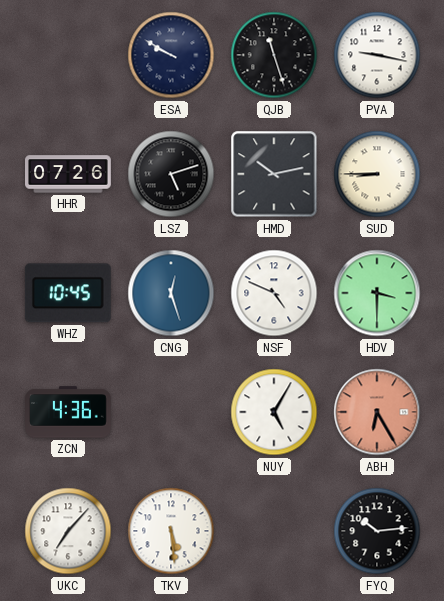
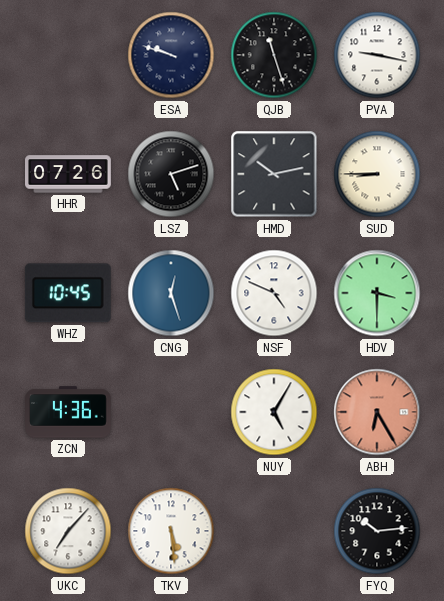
ESA: 9:50 -> 9:48 (171, 55)
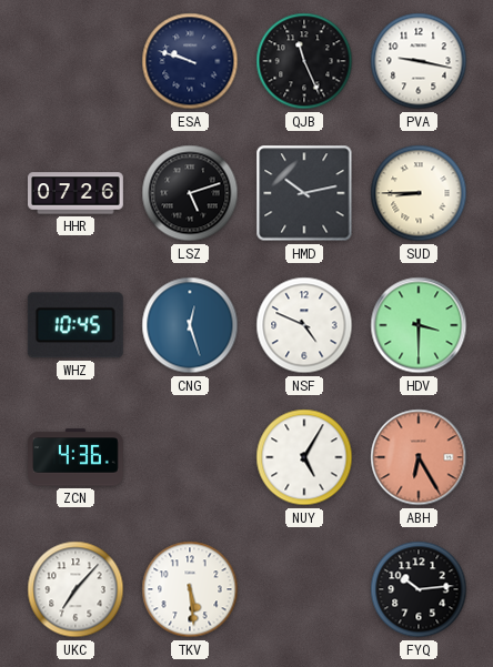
QJB: 11:27 -> 11:26 (304, 61)
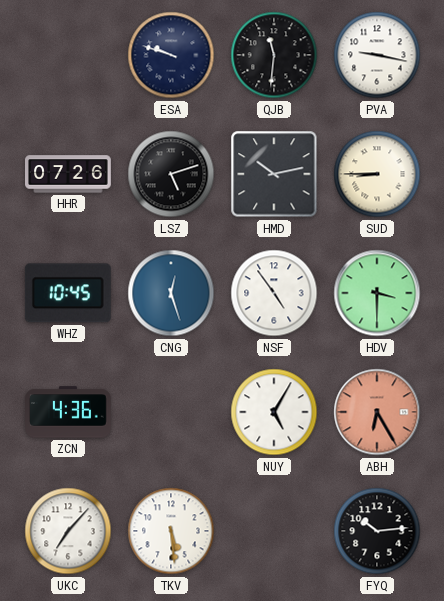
QJB: 11:26 -> 11:31 (274, 55)
NSF: 4:49 -> 4:54 (274, 293)
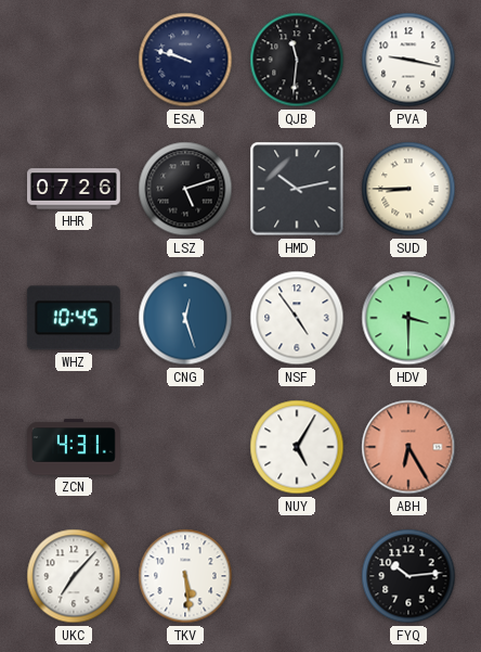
ZCN: 4:36 -> 4:31 (75, 447)
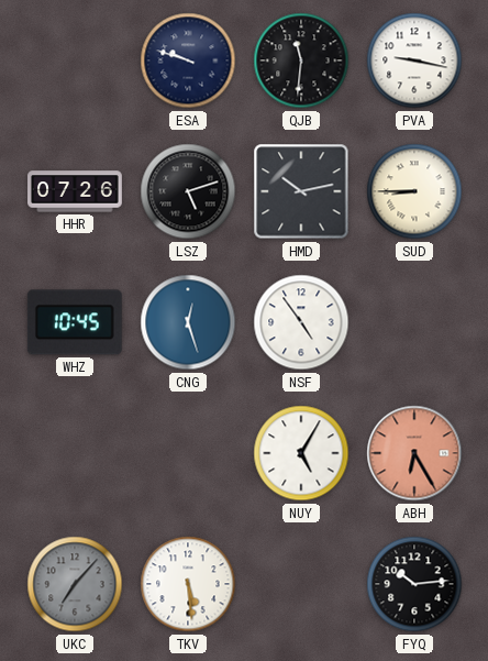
HDV: 3:30 -> none (408, 318)
ZCN: 4:31 -> none (75, 447)
UKC dial: white -> grey (75, 584)
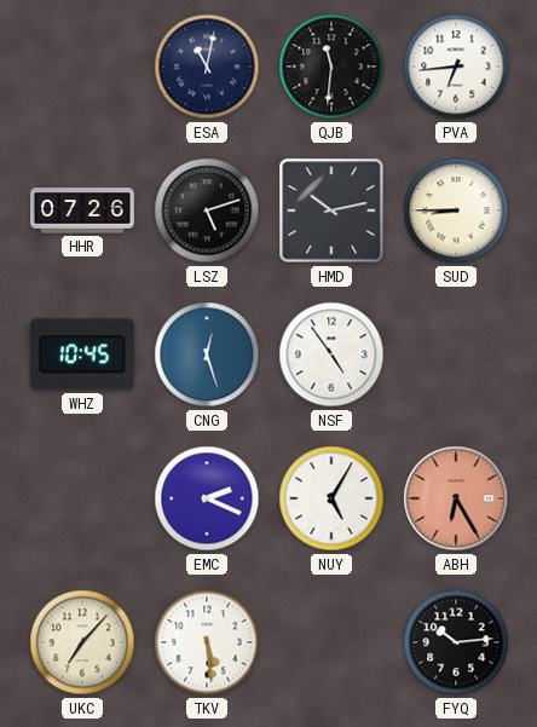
ESA: 9:48 -> 11:02 (207, 67)
PVA: 9:17 -> 6:44 (456, 67)
EMC: none -> 2:19 (207, 498)
UKC dial: grey -> cream (82, 642)
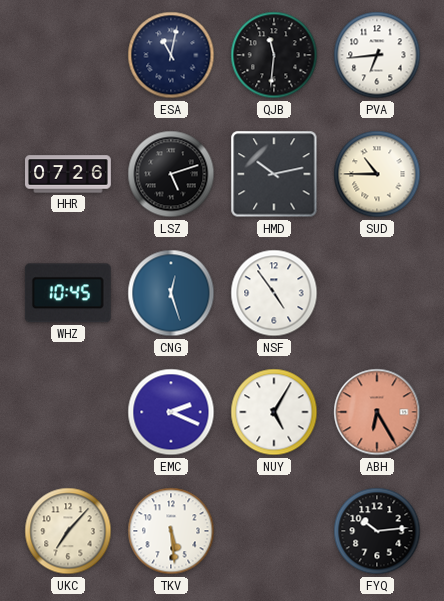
SUD: 8:45 -> 10:45 (377, 174)
